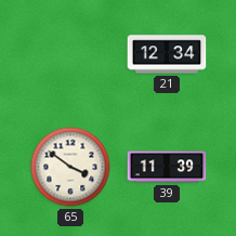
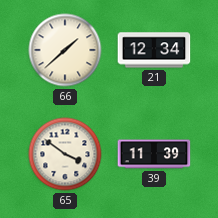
66: none -> 1:38 (65, 50)
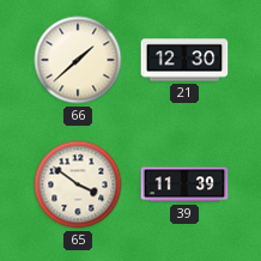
21: 12:34 -> 12:30 (184, 60)
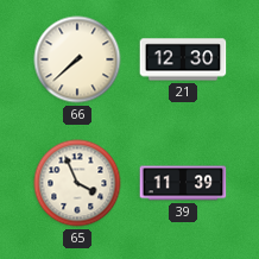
66: 1:38 -> 7:38 (77, 59)
65: 3:51 -> 3:56 (77, 183)
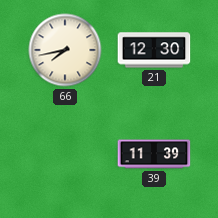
66: 7:38 -> 7:43 (65, 50)
65: 3:56 -> none (77, 183)
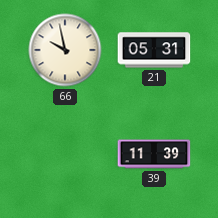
66: 7:43 -> 9:58 (65, 50)
21: 12:30 -> 05:31 (154, 50)
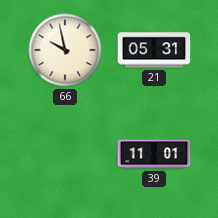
39: 11:39 -> 11:01 (154, 154)
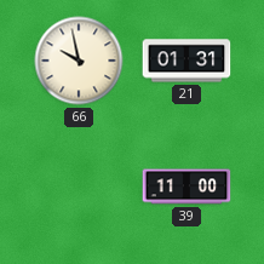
21: 05:31 -> 01:31 (186, 61)
39: 11:01 -> 11:00 (186, 186)
